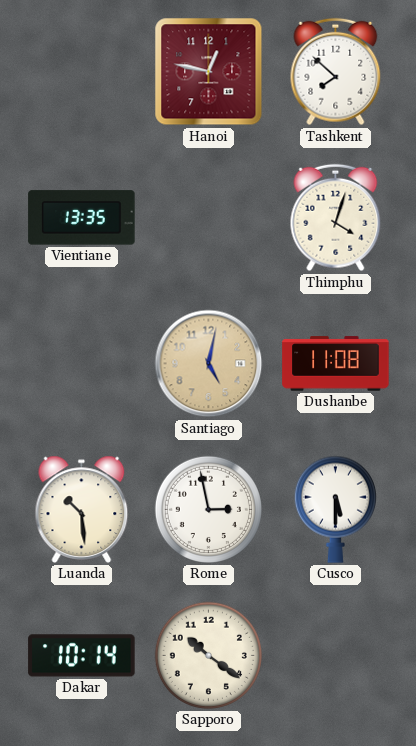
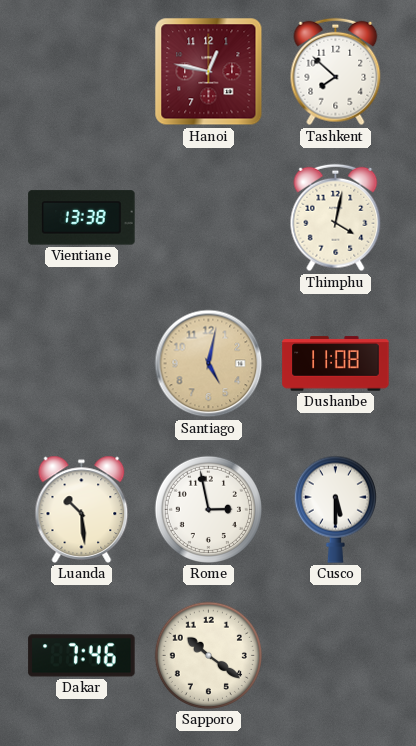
Vientiane: 13:35 -> 13:38 (82, 218)
Thimphu: 4:03 -> 4:02 (336, 218)
Dakar: 10:14 -> 7:46 (82, 656)
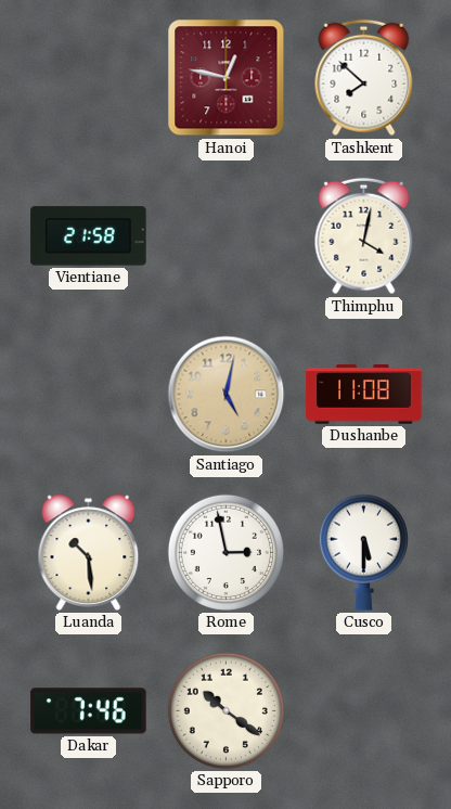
Vientiane: 13:38 -> 21:58 (89, 236)
